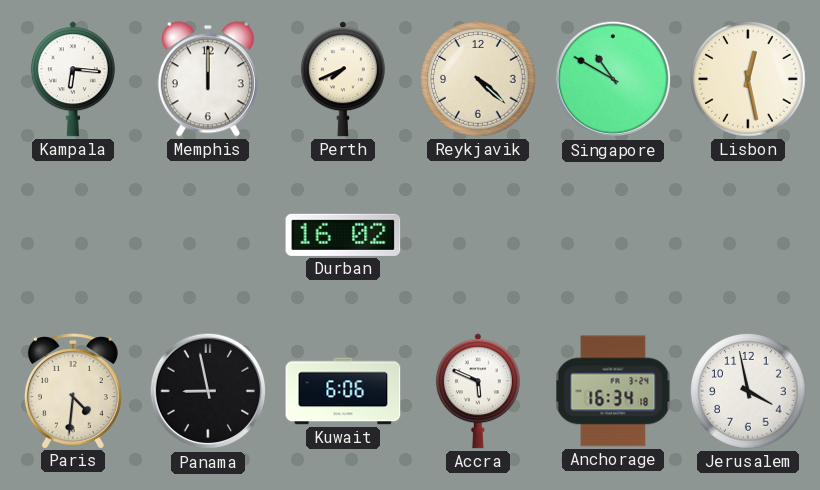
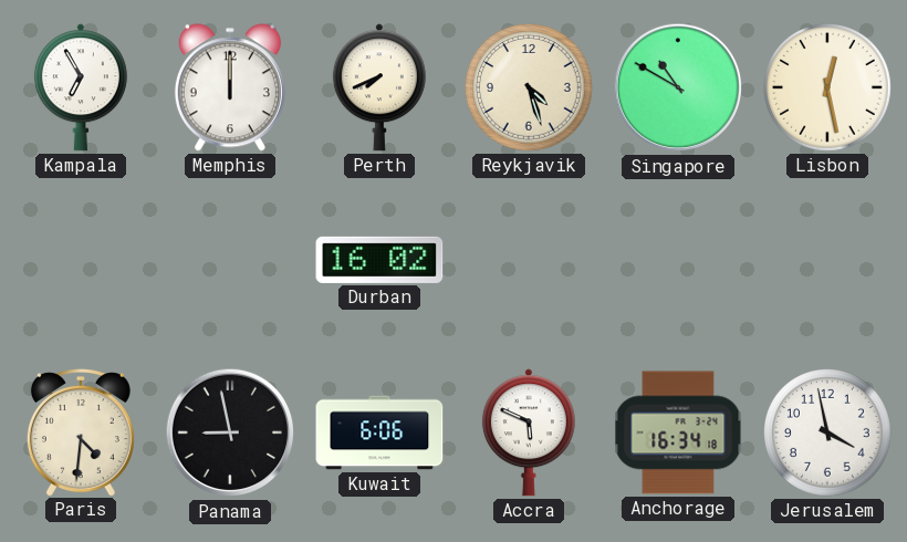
Kampala: 6:16 -> 6:55 (81, 87)
Reykjavik: 4:22 -> 4:27 (530, 88)
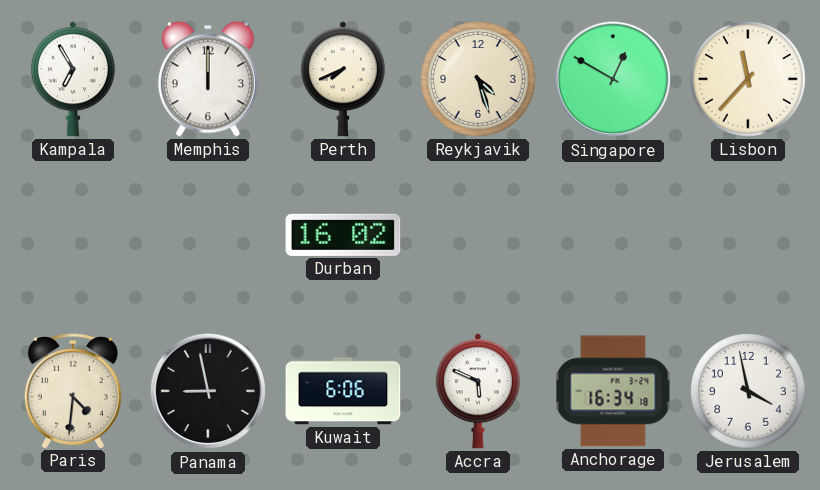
Singapore: 10:50 -> 12:50 (613, 79)
Lisbon: 12:28 -> 11:37 (749, 80)
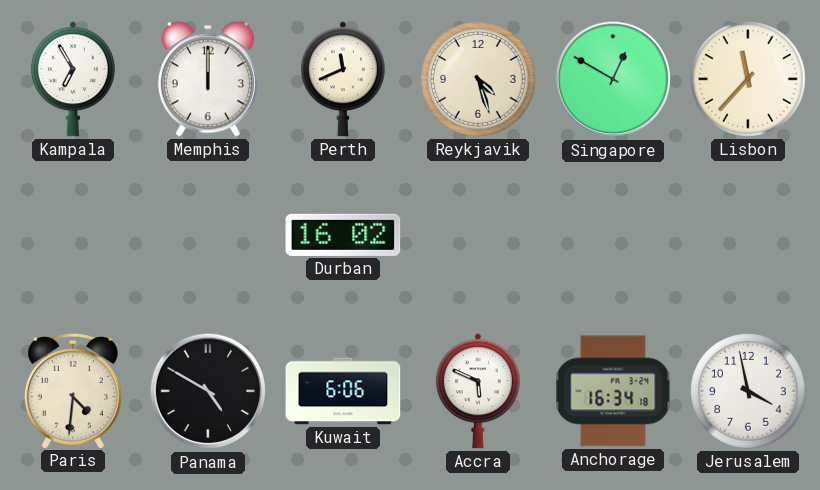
Perth: 7:41 -> 11:41 (343, 79)
Panama: 8:58 -> 4:50 (208, 391)
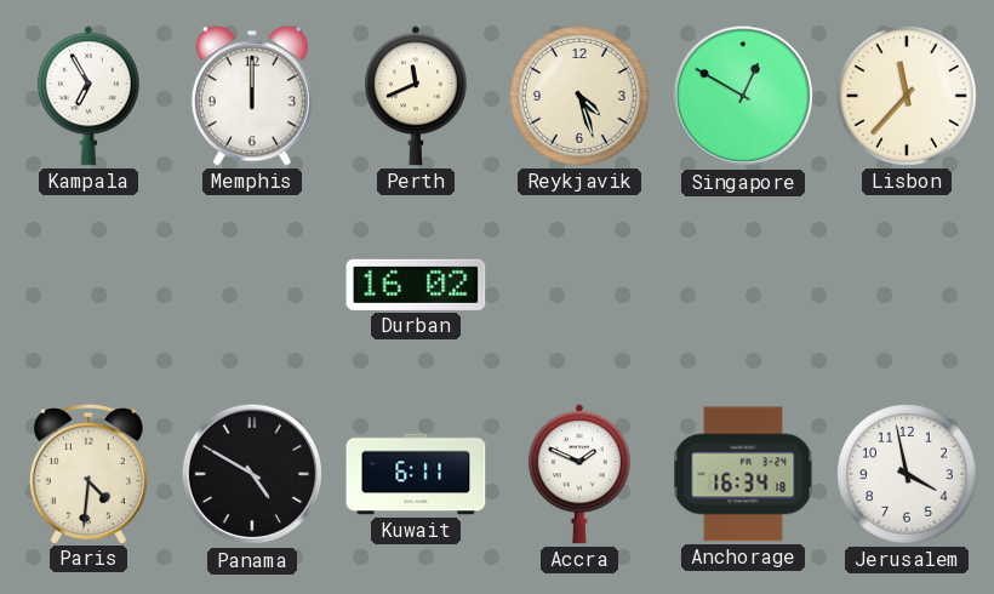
Kuwait: 6:06 -> 6:11 (416, 474)
Accra: 5:49 -> 1:49 (579, 474)
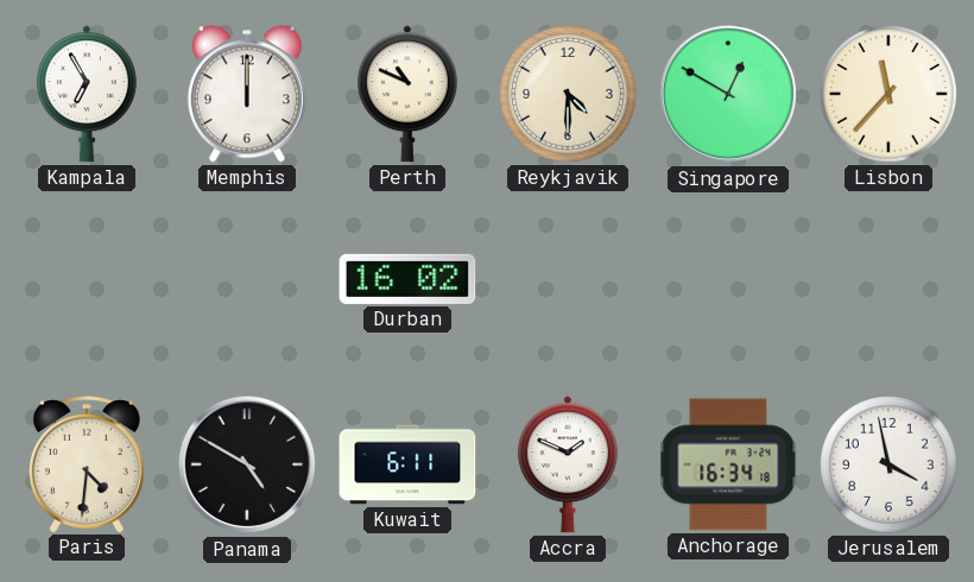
Perth: 11:41 -> 10:49 (407, 94)
Reykjavik: 4:27 -> 4:30 (569, 95)
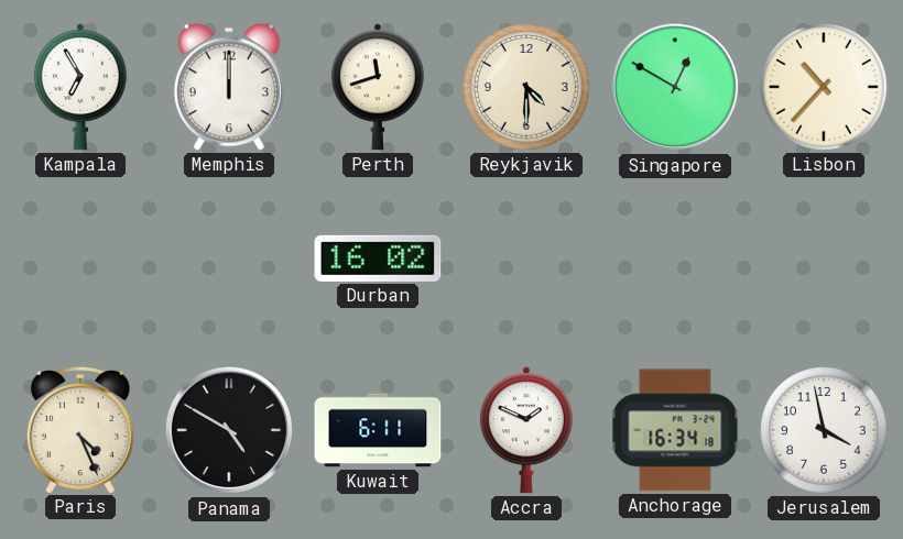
Perth: 10:49 -> 11:42 (378, 87)
Lisbon: 11:37 -> 10:37 (825, 88)
Paris: 4:31 -> 4:26 (80, 430)
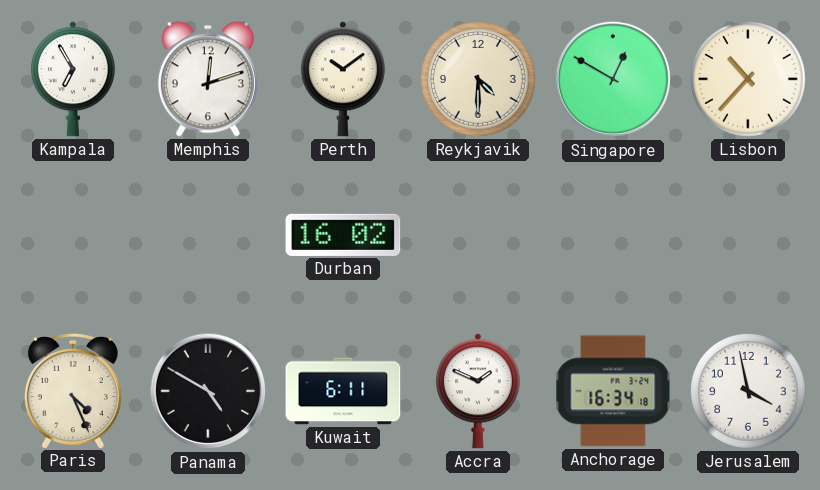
Memphis: 12:00 -> 12:12 (208, 79)
Perth: 11:42 -> 10:09 (343, 79)
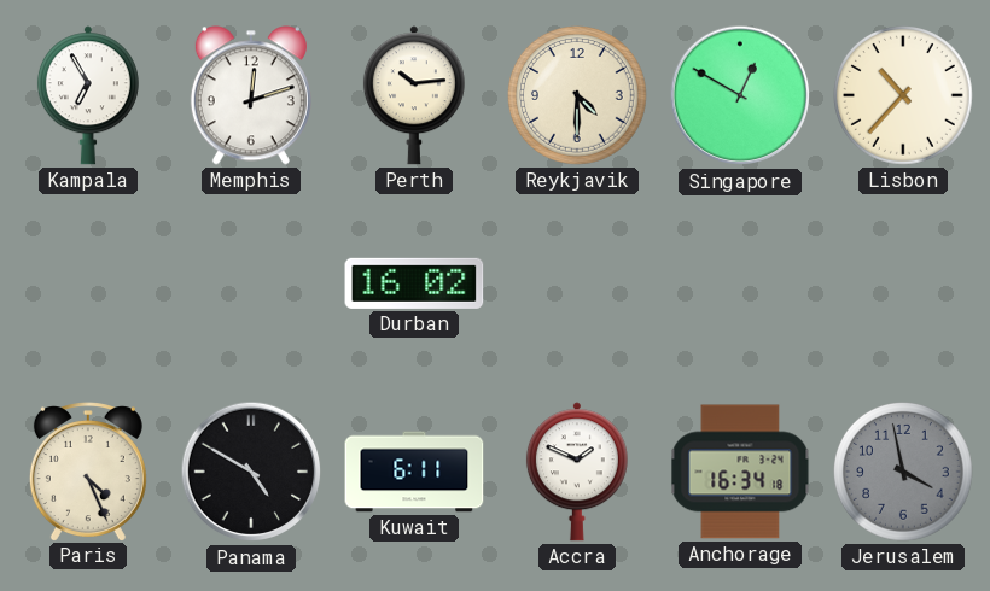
Perth: 10:09 -> 10:14 (414, 95)
Jerusalem dial: white -> grey (904, 473)
